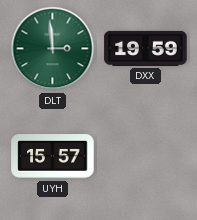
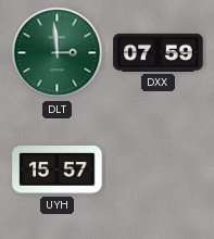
DXX: 19:59 -> 07:59 (159, 52)
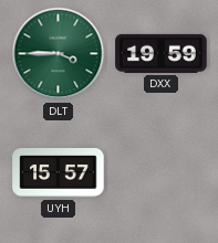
DLT: 2:59 -> 3:45 (59, 54)
DXX: 07:59 -> 19:59 (162, 53)
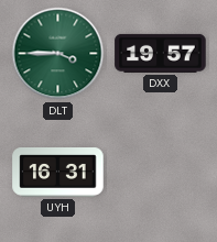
DXX: 19:59 -> 19:57 (161, 53)
UYH: 15:57 -> 16:31 (58, 173)
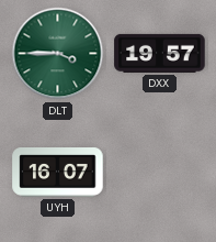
UYH: 16:31 -> 16:07 (58, 173)
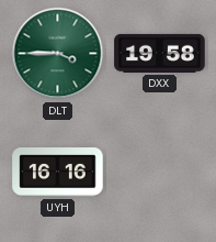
DXX: 19:57 -> 19:58 (160, 53)
UYH: 16:07 -> 16:16 (58, 173)
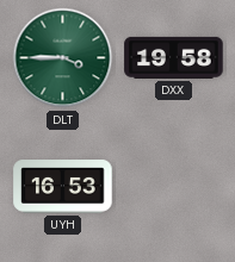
UYH: 16:16 -> 16:53 (63, 187)
